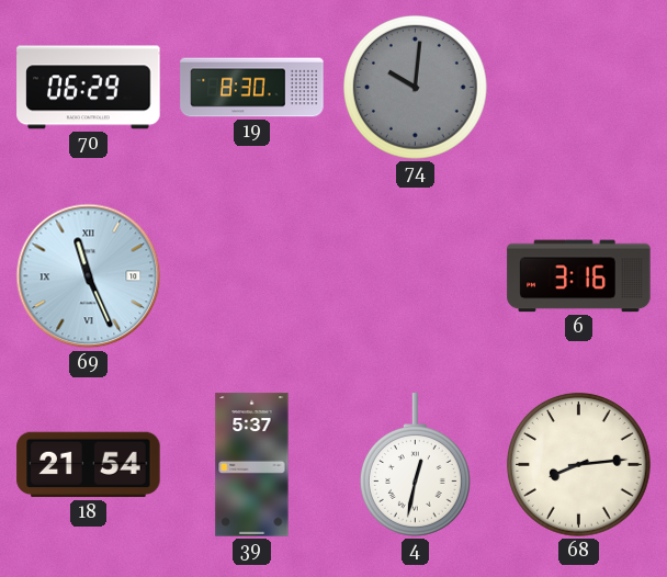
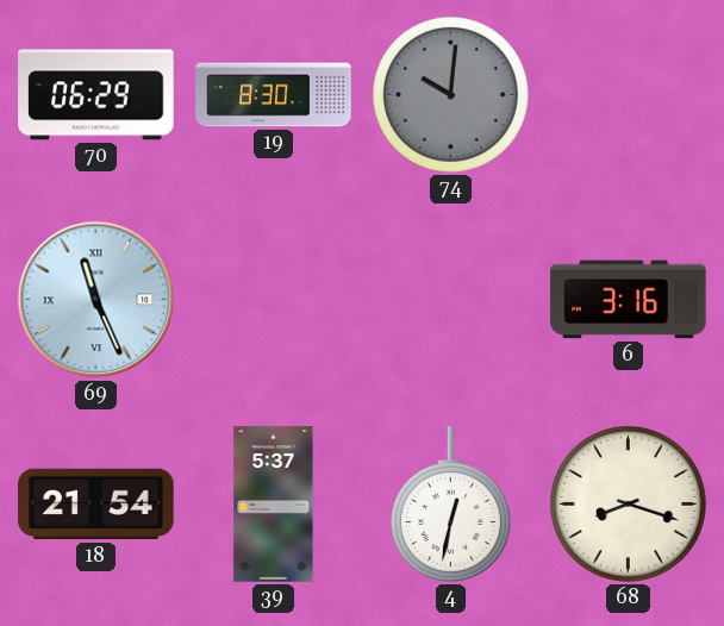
68: 8:14 -> 8:18 (629, 505)
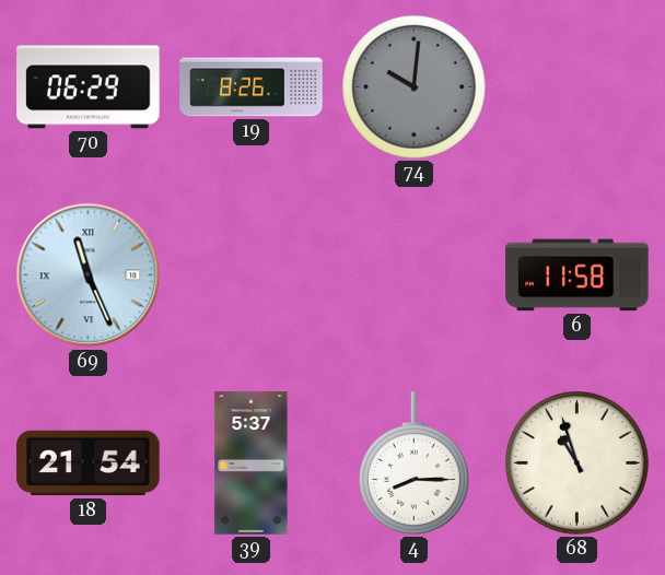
19: 8:30 -> 8:26 (252, 87)
6: 3:16 -> 11:58 (577, 275)
4: 12:32 -> 8:15 (413, 463)
68: 8:18 -> 10:57 (577, 463)
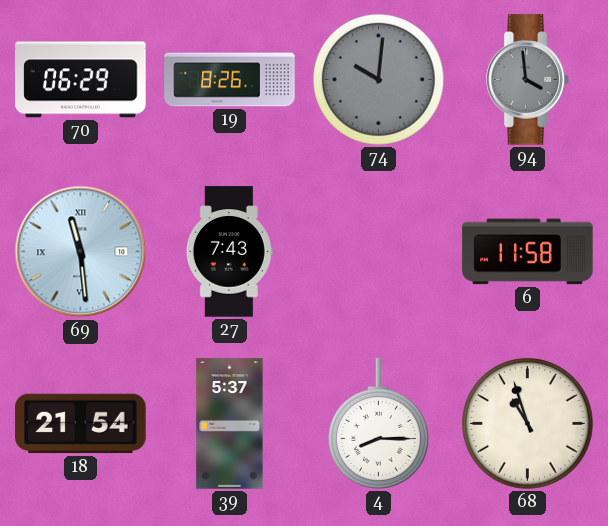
94: none -> 3:59 (528, 80)
69: 11:26 -> 11:29 (81, 252)
27: none -> 7:43 (229, 252)
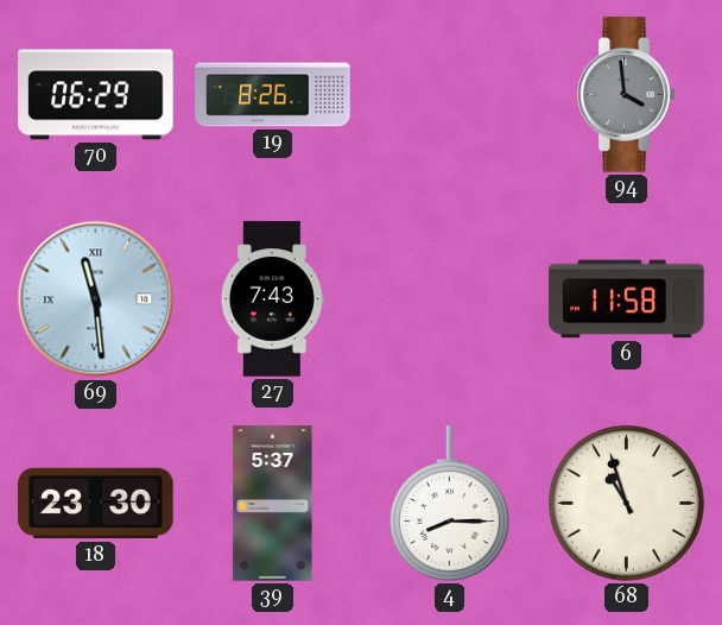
74: 10:01 -> none (379, 80)
18: 21:54 -> 23:30 (96, 504)
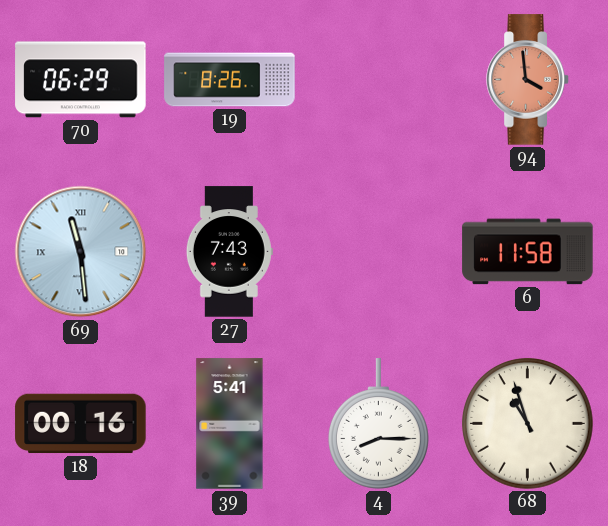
94 dial: grey -> salmon (528, 80)
18: 23:30 -> 00:16 (81, 424)
39: 5:37 -> 5:41 (230, 424)
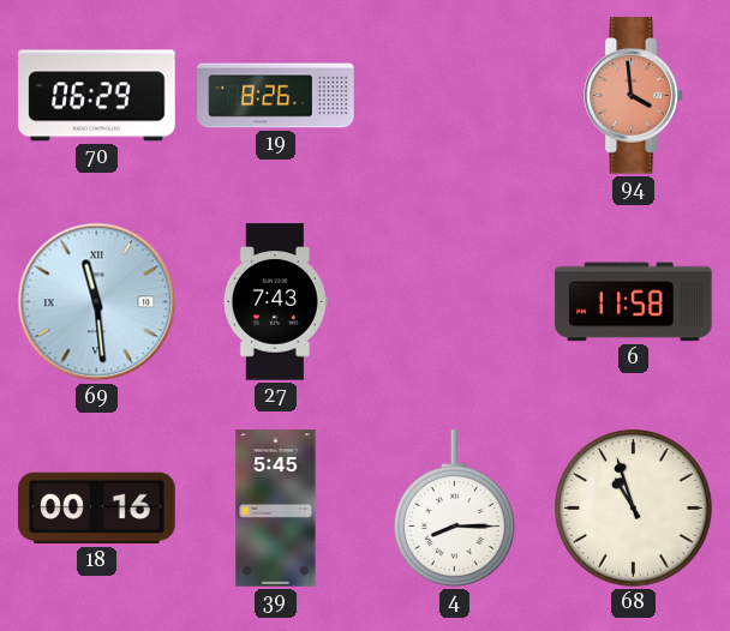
39: 5:41 -> 5:45 (276, 509)
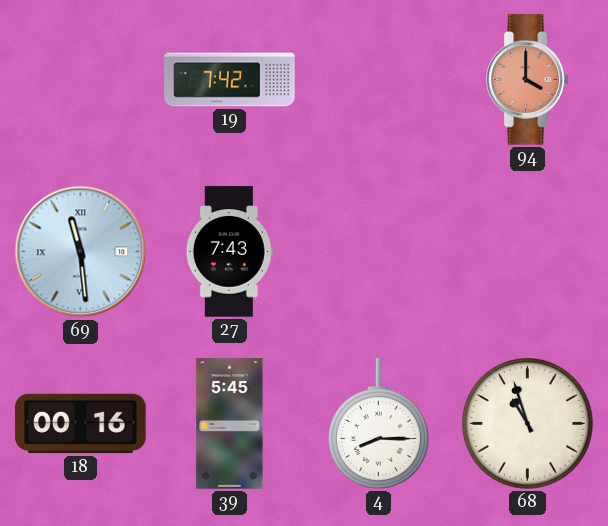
70: 06:29 -> none (97, 96)
19: 8:26 -> 7:42 (230, 80)
94: 3:59 -> 4:00 (528, 80)
6: 11:58 -> none (634, 302)
